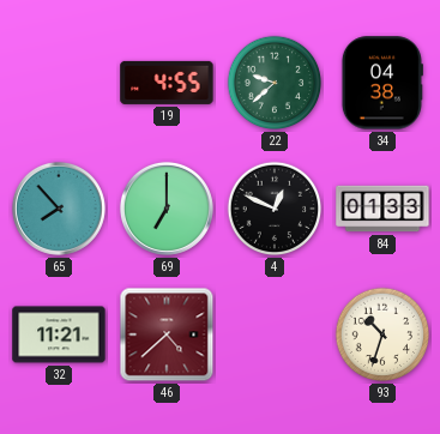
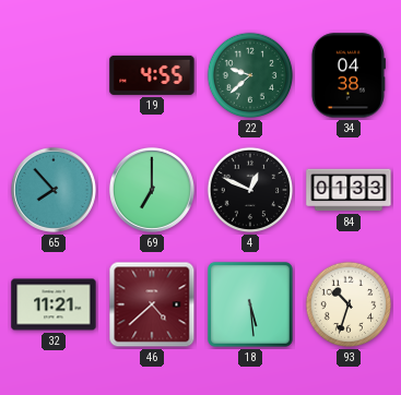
18: none -> 5:29 (250, 304)
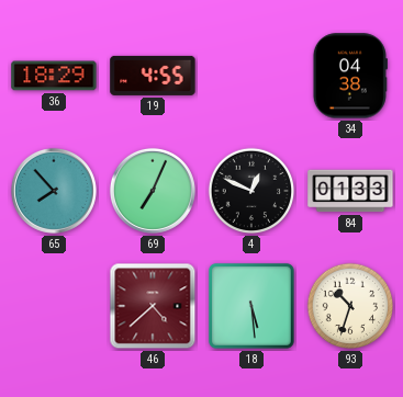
36: none -> 18:29 (54, 76)
22: 9:38 -> none (250, 75)
69: 7:00 -> 7:04 (153, 191)
32: 11:21 -> none (54, 304)
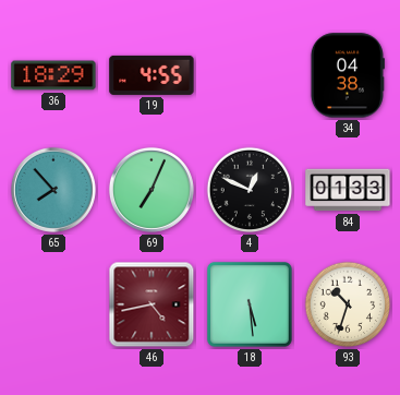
46: 4:38 -> 4:43 (151, 304)
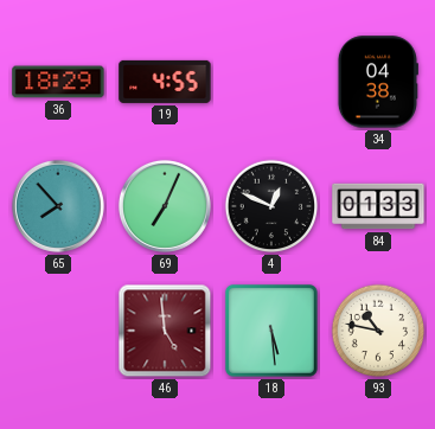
46: 4:43 -> 4:59 (165, 331)
93: 10:33 -> 10:47 (378, 331)
